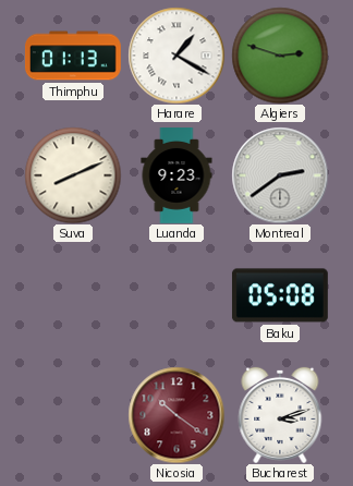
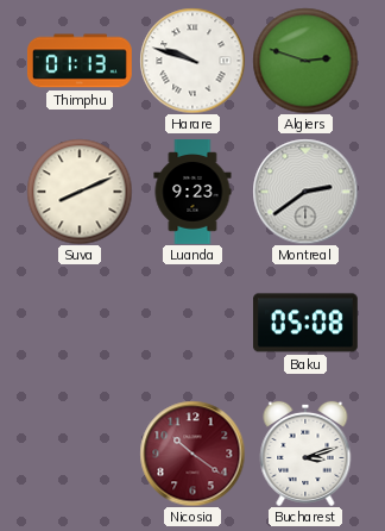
Harare: 1:20 -> 9:48 (192, 61)
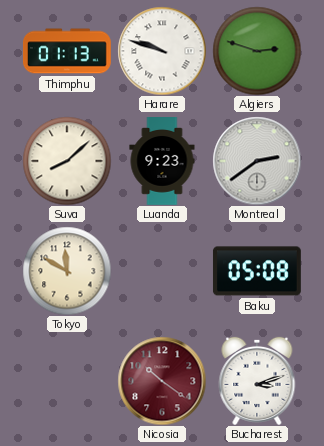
Suva: 8:11 -> 8:08 (67, 161)
Tokyo: none -> 11:50 (67, 271)
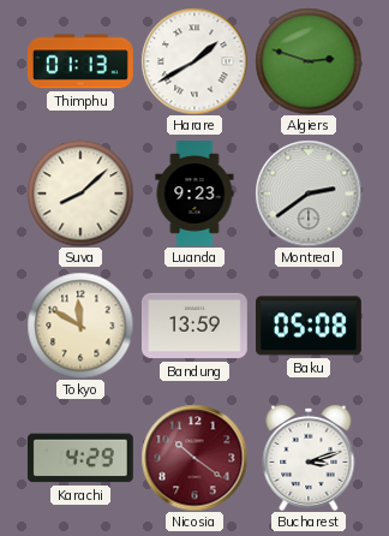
Harare: 9:48 -> 1:40 (194, 61)
Bandung: none -> 13:59 (194, 326)
Karachi: none -> 4:29 (80, 458)
